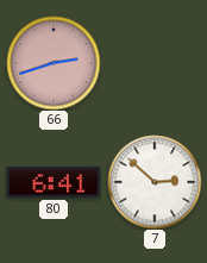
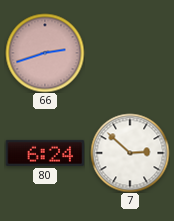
80: 6:41 -> 6:24 (45, 153)
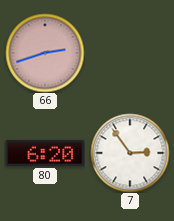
80: 6:24 -> 6:20 (45, 153)
7: 2:52 -> 2:54 (130, 153)
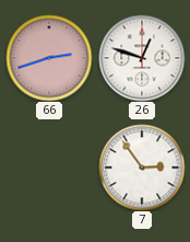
26: none -> 12:48 (142, 58)
80: 6:20 -> none (45, 153)
